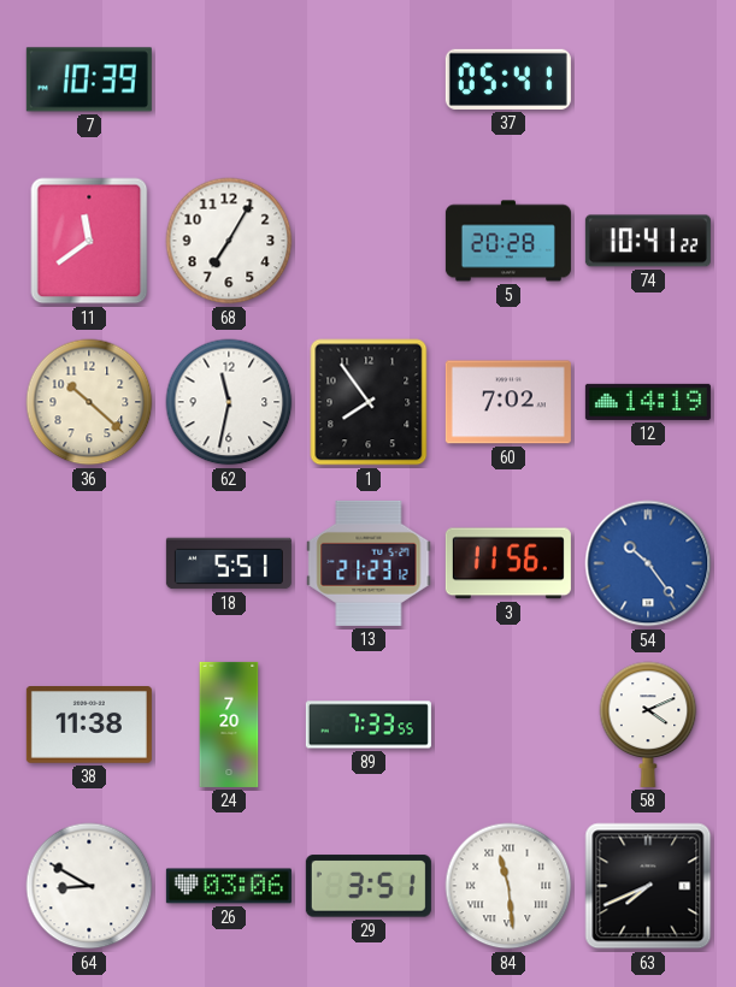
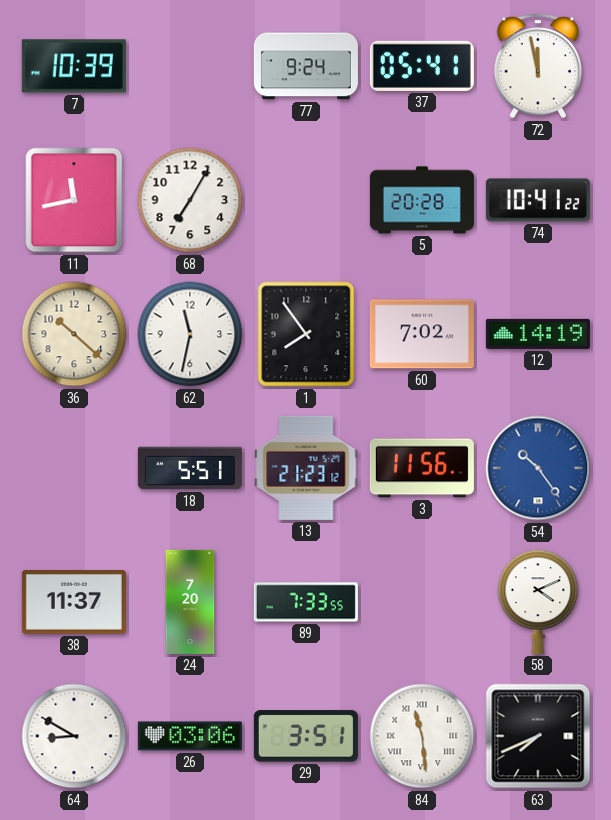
77: none -> 9:24 (306, 66)
72: none -> 11:58 (538, 66)
11: 11:39 -> 11:43 (74, 200)
38: 11:38 -> 11:37 (74, 603)
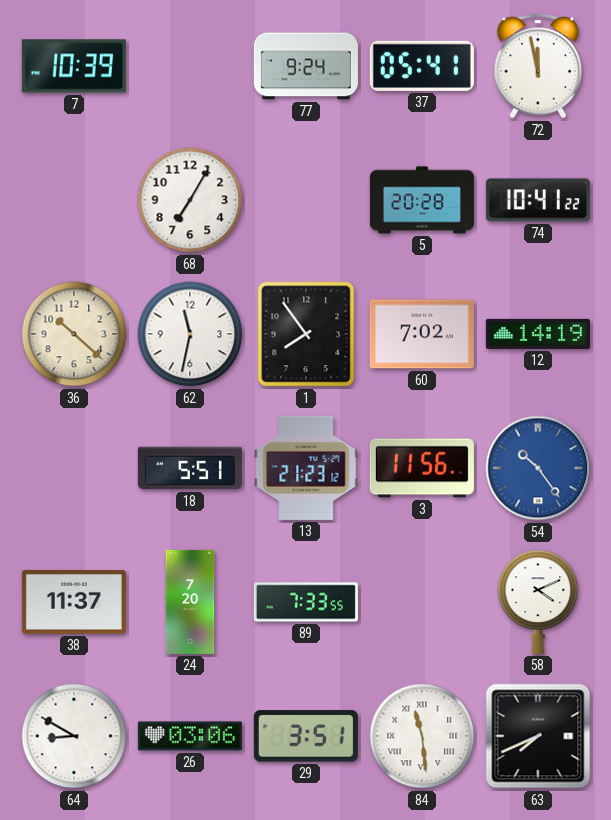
11: 11:43 -> none (74, 200)
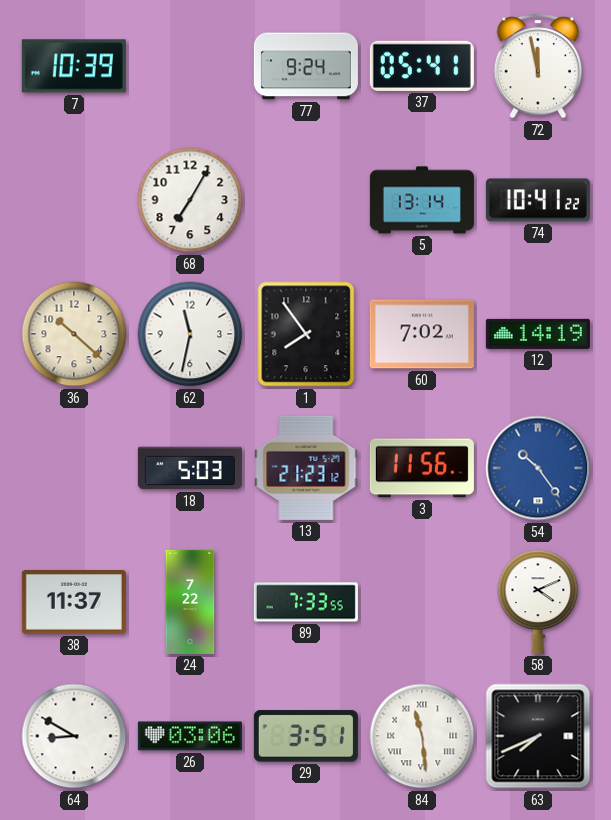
5: 20:28 -> 13:14 (422, 200)
18: 5:51 -> 5:03 (190, 468)
24: 7:20 -> 7:22 (190, 602)
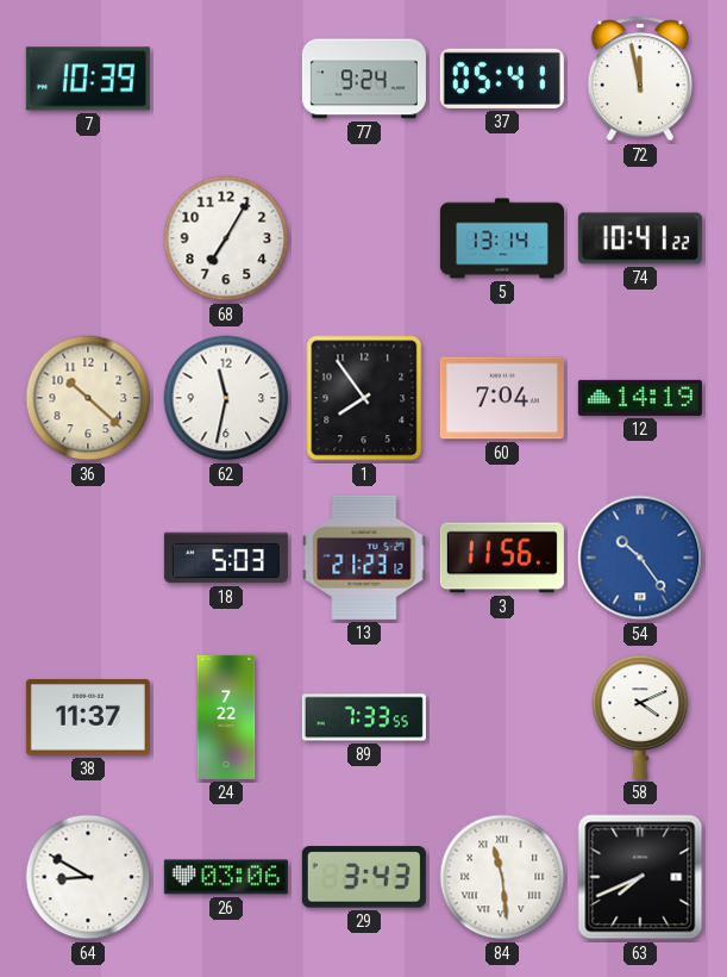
60: 7:02 -> 7:04 (502, 398)
29: 3:51 -> 3:43 (364, 877)
